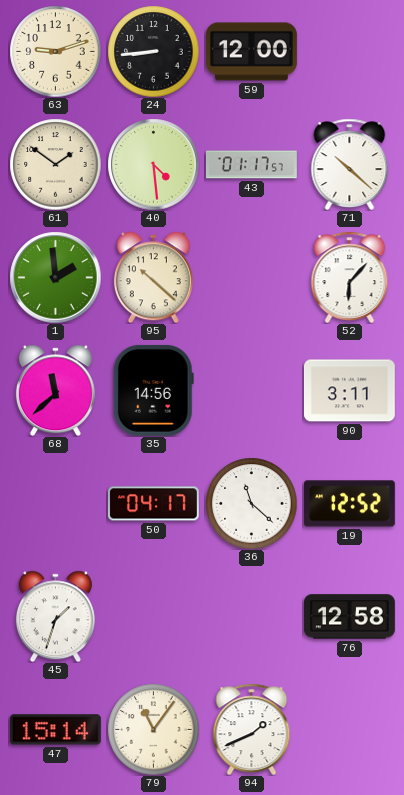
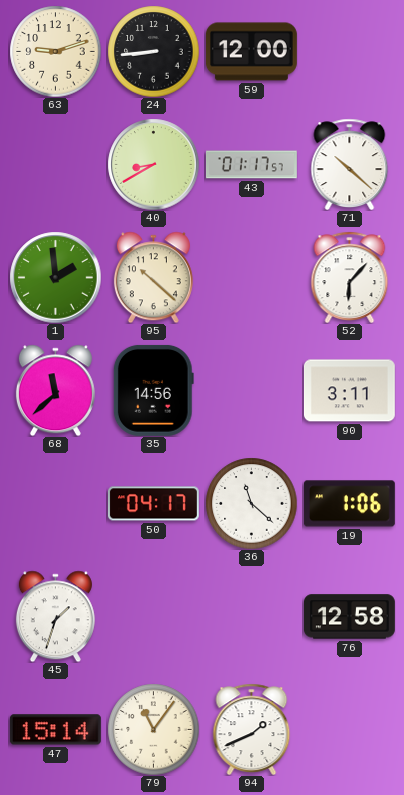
61: 1:51 -> none (55, 164)
40: 4:29 -> 8:40 (153, 164)
19: 12:52 -> 1:06 (349, 504)
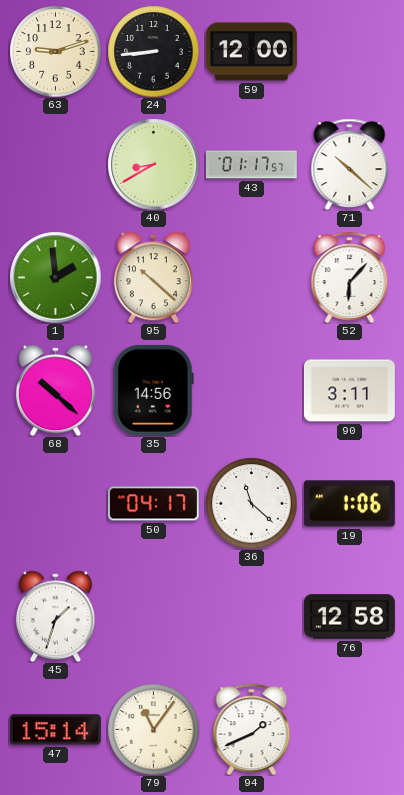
68: 11:38 -> 10:22 (55, 390)
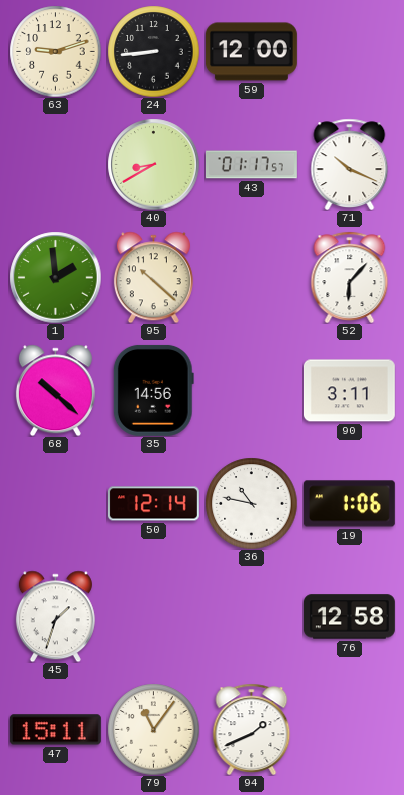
71: 10:22 -> 10:19 (350, 164)
50: 04:17 -> 12:14 (153, 504)
36: 11:22 -> 10:47 (251, 503)
47: 15:14 -> 15:11 (55, 730)
